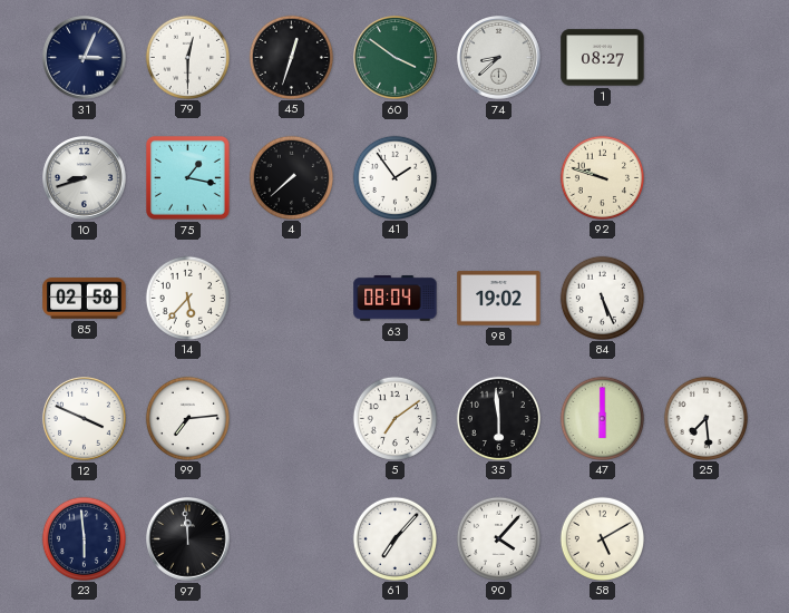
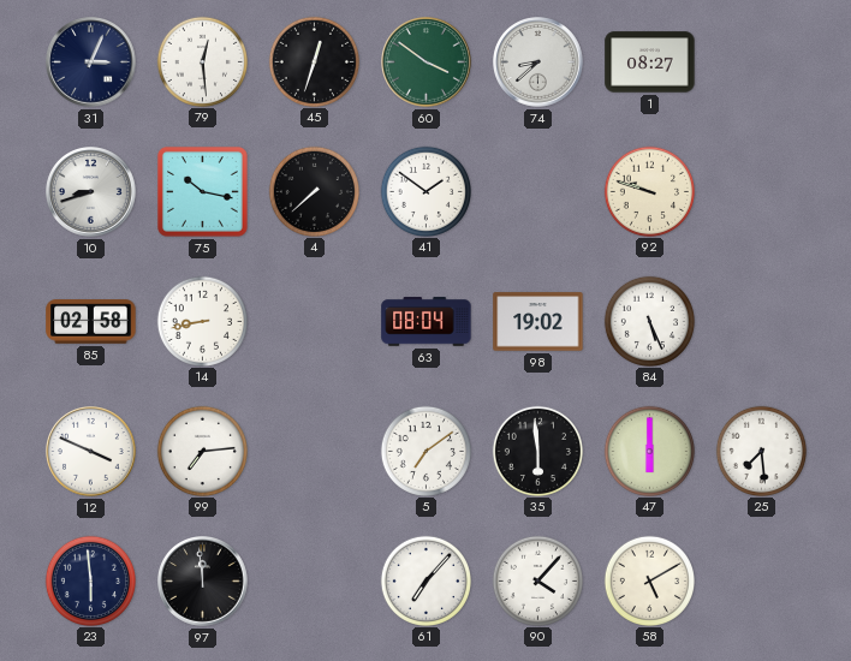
79: 12:30 -> 12:29 (202, 61)
75: 1:17 -> 10:17 (202, 191)
41: 1:54 -> 1:51 (425, 191)
14: 5:37 -> 8:43 (202, 321)
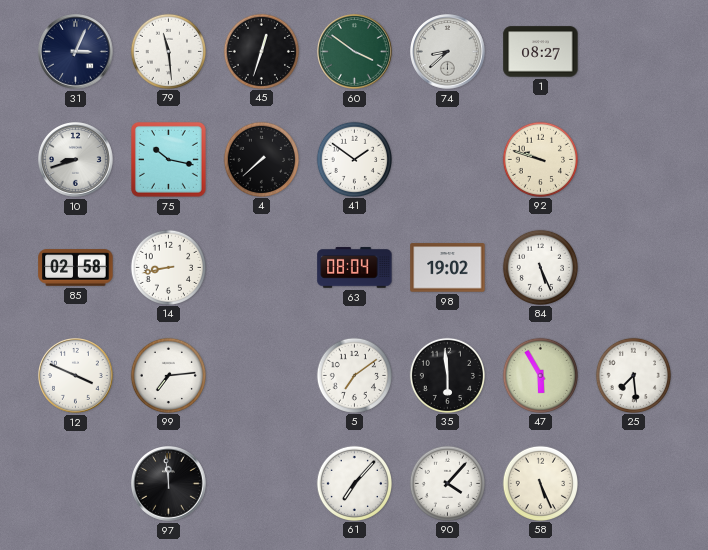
79: 12:29 -> 11:29 (168, 51)
47: 6:00 -> 5:55 (540, 375)
23: 5:59 -> none (90, 580)
58: 5:10 -> 5:26 (540, 483)
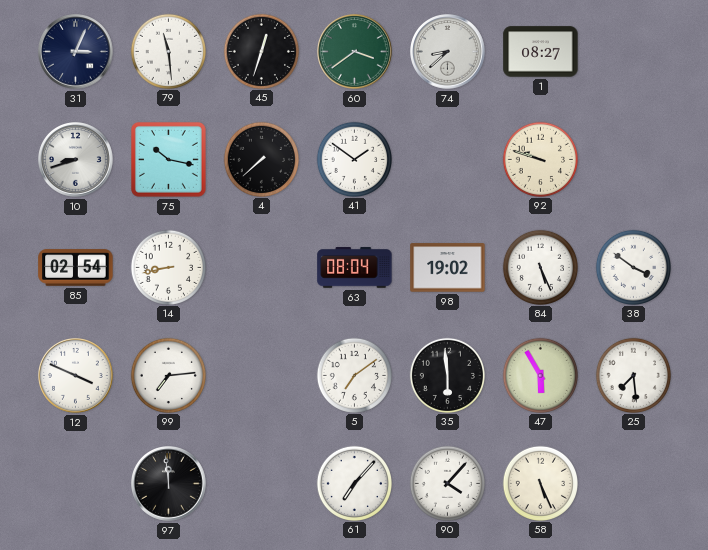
60: 3:51 -> 3:39 (355, 52)
85: 02:58 -> 02:54 (76, 268)
38: none -> 3:51 (633, 267)
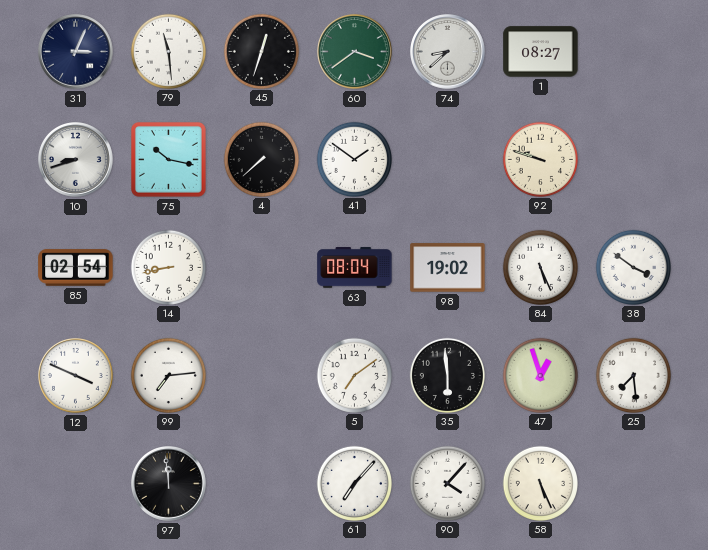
47: 5:55 -> 12:57 (540, 375)
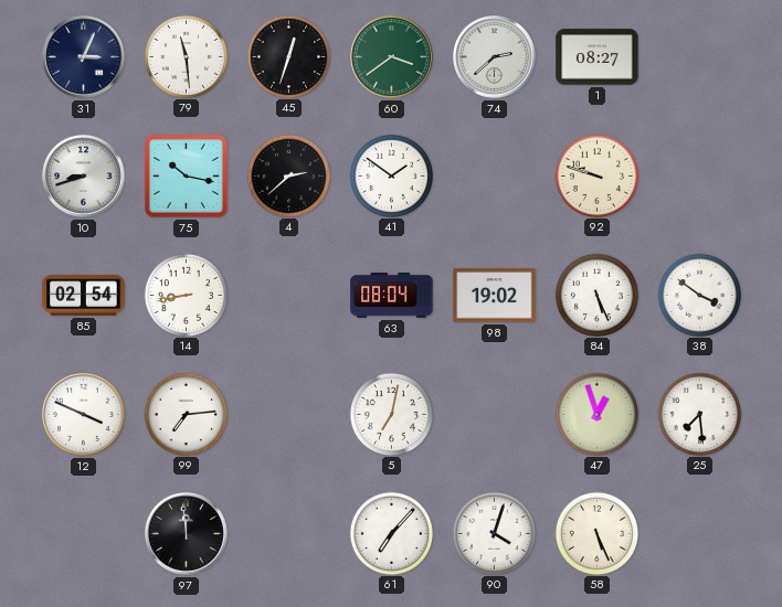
74: 8:38 -> 2:38 (495, 57)
4: 7:38 -> 2:38 (288, 175)
5: 7:09 -> 7:02 (391, 414)
35: 5:59 -> none (447, 375)
90: 4:07 -> 4:03 (494, 533)
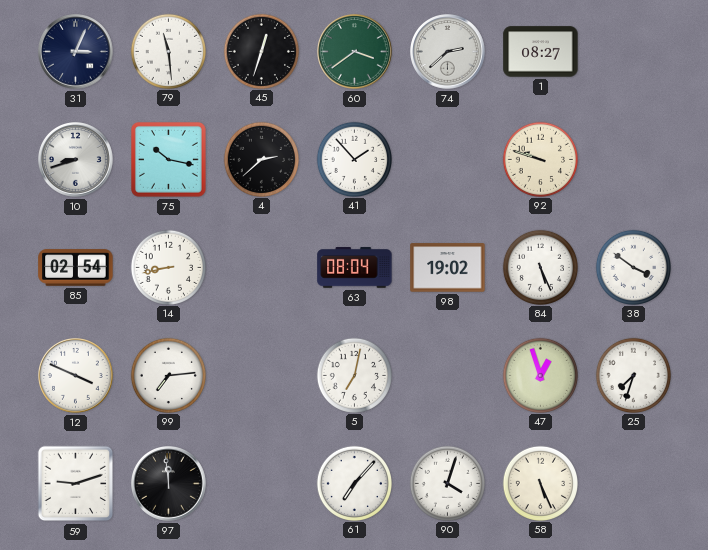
41: 1:51 -> 1:53 (354, 159)
25: 7:29 -> 7:33 (633, 375)
59: none -> 9:12 (76, 484)
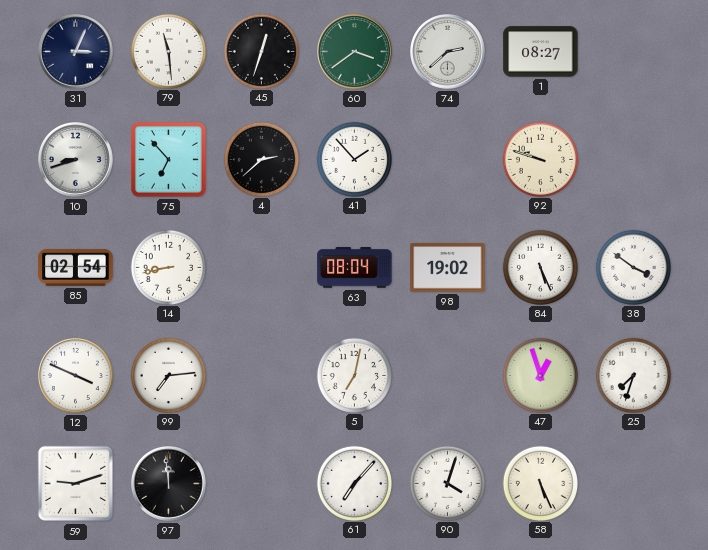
75: 10:17 -> 6:53 (168, 159)
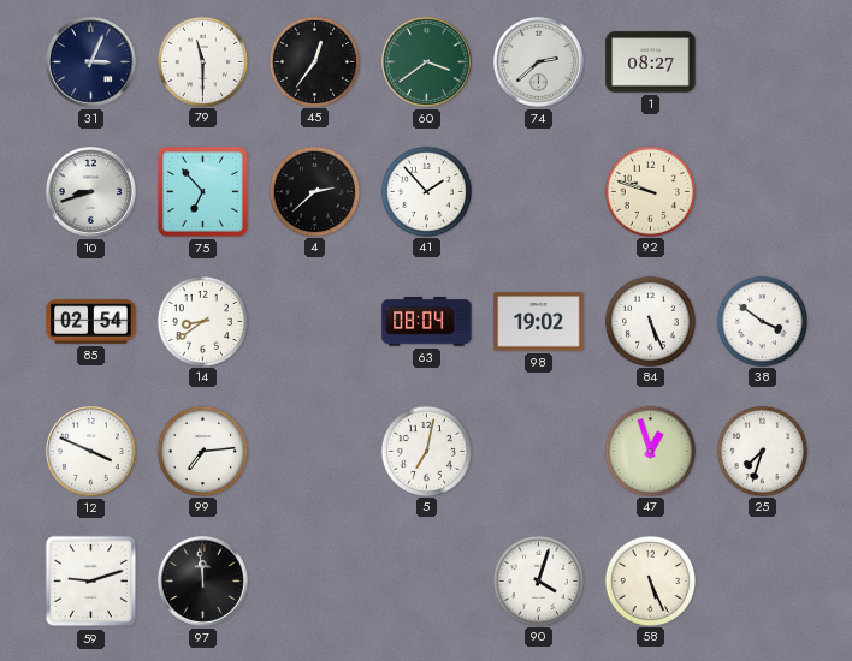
79: 11:29 -> 11:30 (202, 61)
45: 12:33 -> 12:36 (314, 61)
14: 8:43 -> 8:39 (202, 321)
61: 7:07 -> none (354, 483)
